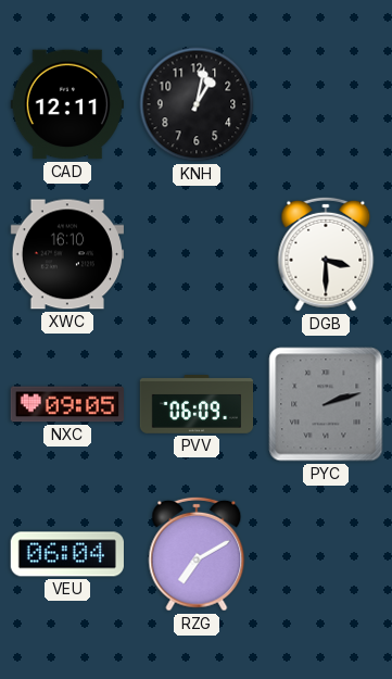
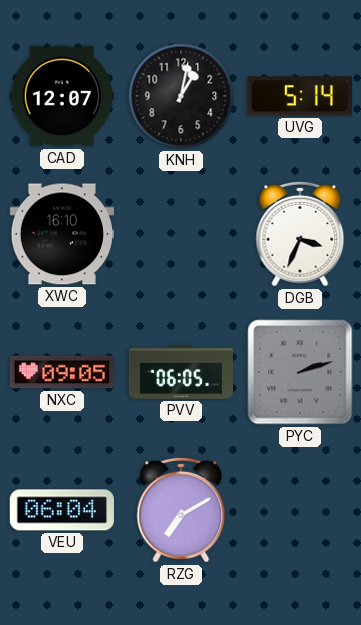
CAD: 12:11 -> 12:07 (61, 96)
UVG: none -> 5:14 (300, 96)
DGB: 3:30 -> 3:34 (300, 234)
PVV: 06:09 -> 06:05 (181, 373)
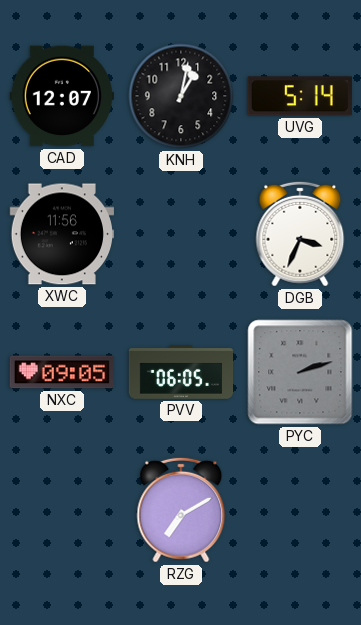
XWC: 16:10 -> 11:56 (61, 234)
VEU: 06:04 -> none (62, 510)
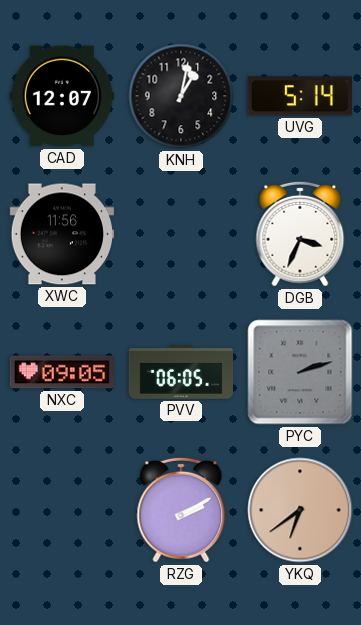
RZG: 7:10 -> 2:10 (181, 510)
YKQ: none -> 6:39 (300, 510)
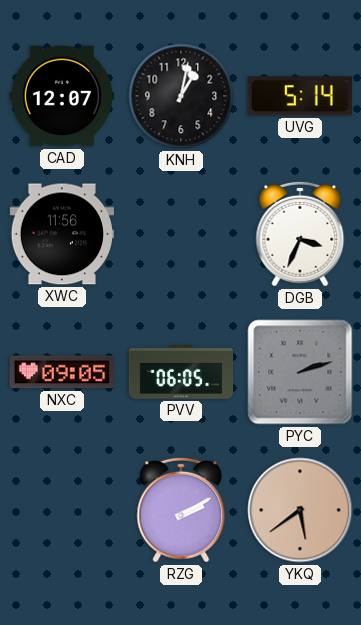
YKQ: 6:39 -> 5:39 (300, 510)
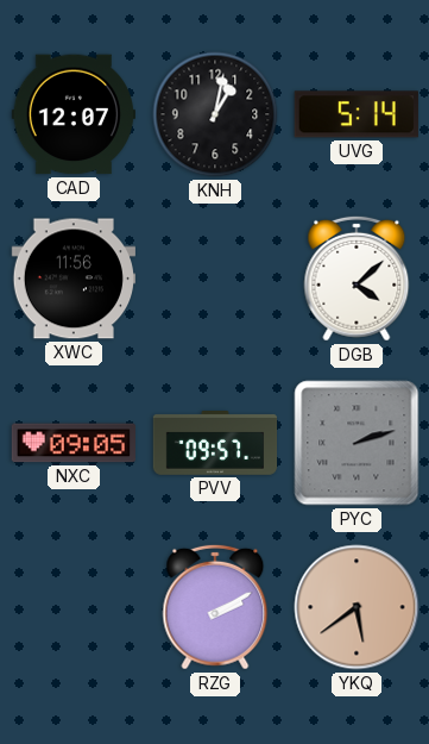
DGB: 3:34 -> 4:08 (357, 279)
PVV: 06:05 -> 09:57 (215, 444)
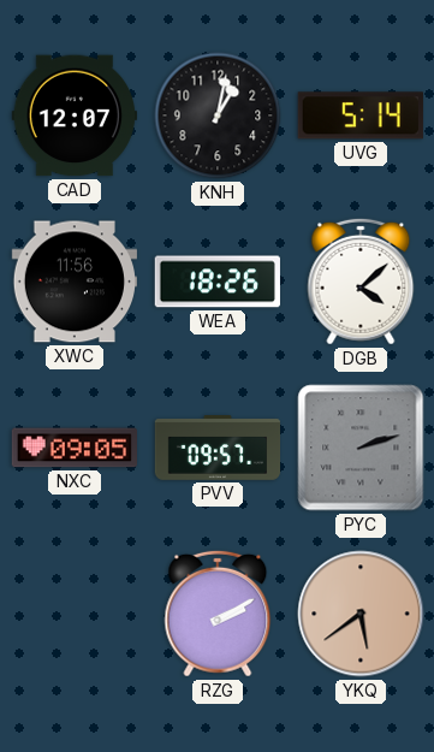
WEA: none -> 18:26 (216, 282)
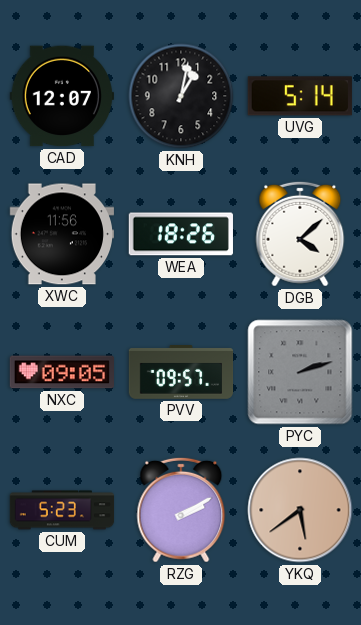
CUM: none -> 5:23 (62, 510)
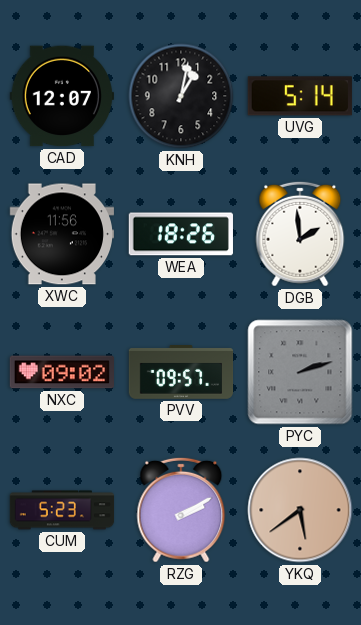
DGB: 4:08 -> 1:59 (300, 234)
NXC: 09:05 -> 09:02 (61, 372)
